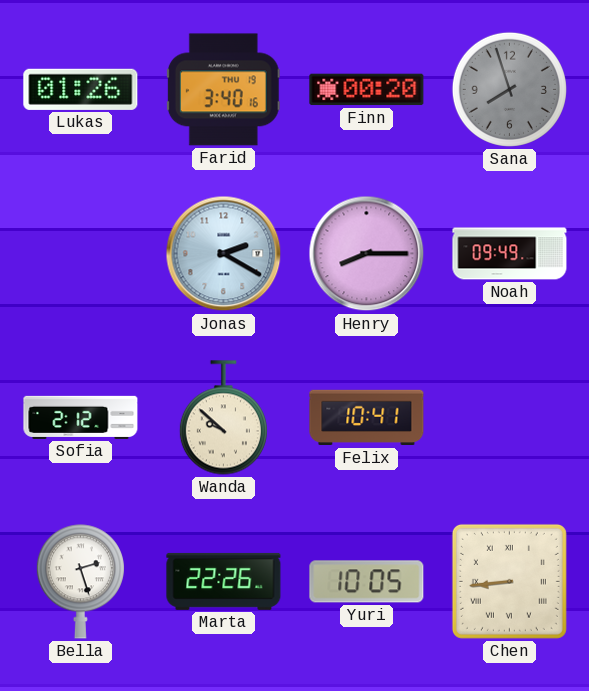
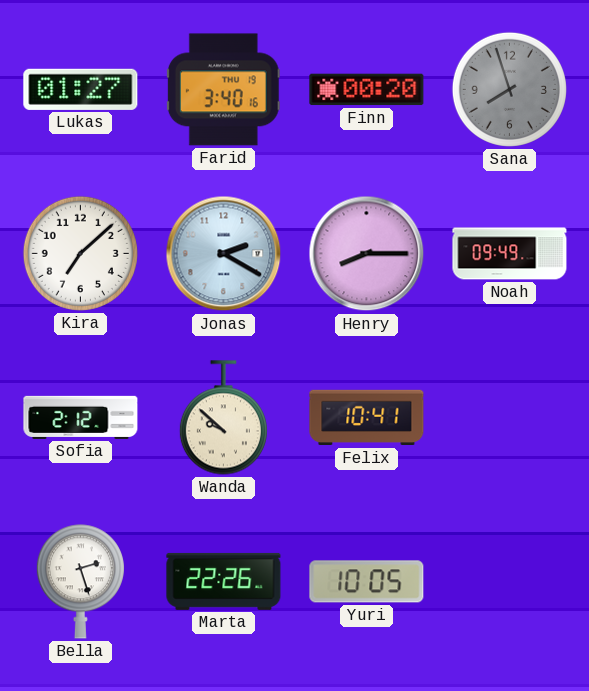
Lukas: 01:26 -> 01:27 (81, 89)
Kira: none -> 7:08 (80, 253)
Chen: 8:44 -> none (509, 581)
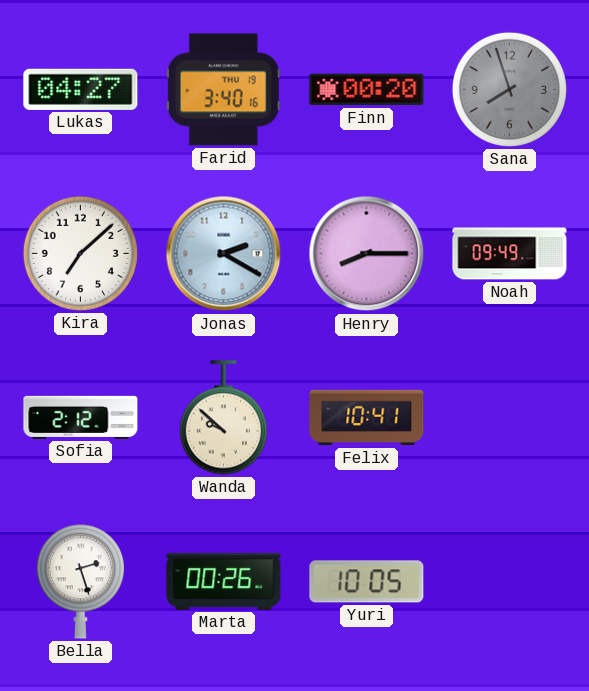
Lukas: 01:27 -> 04:27 (81, 89)
Marta: 22:26 -> 00:26 (224, 581)
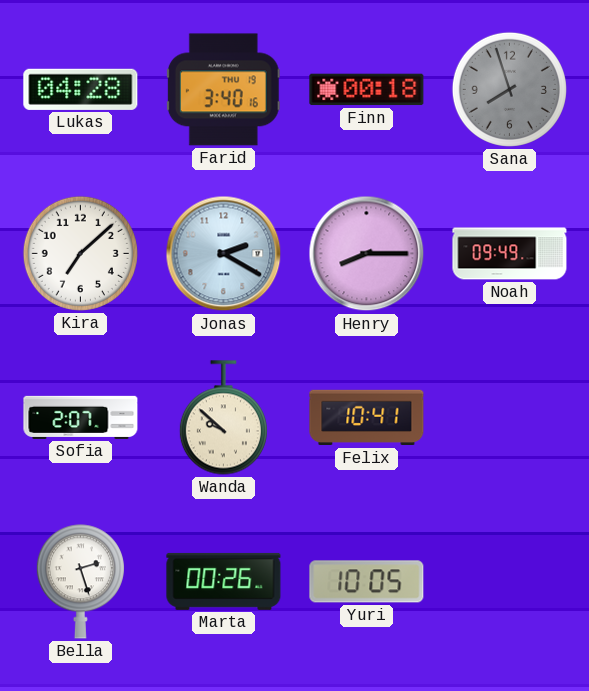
Lukas: 04:27 -> 04:28 (81, 89)
Finn: 00:20 -> 00:18 (367, 90)
Sofia: 2:12 -> 2:07 (81, 417)
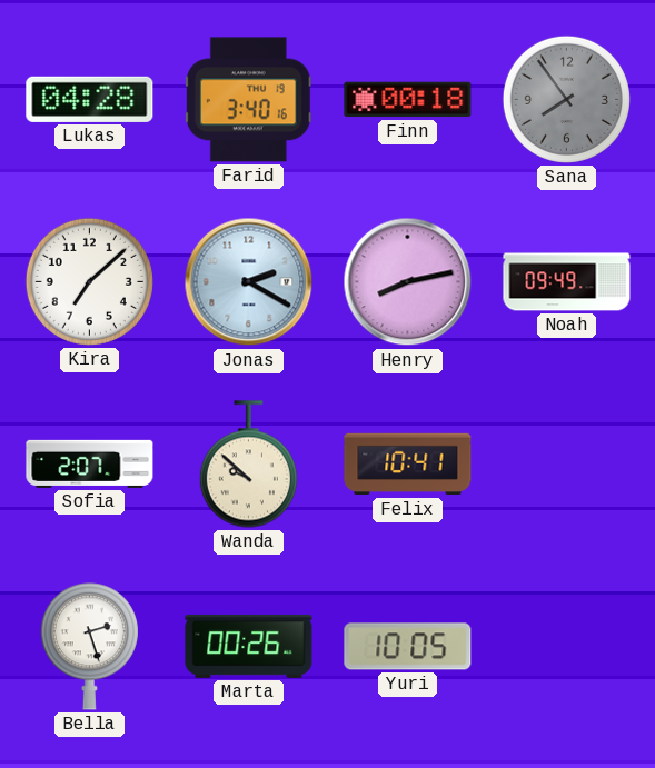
Sana: 7:57 -> 7:54 (566, 99)
Henry: 8:15 -> 8:13 (408, 282)
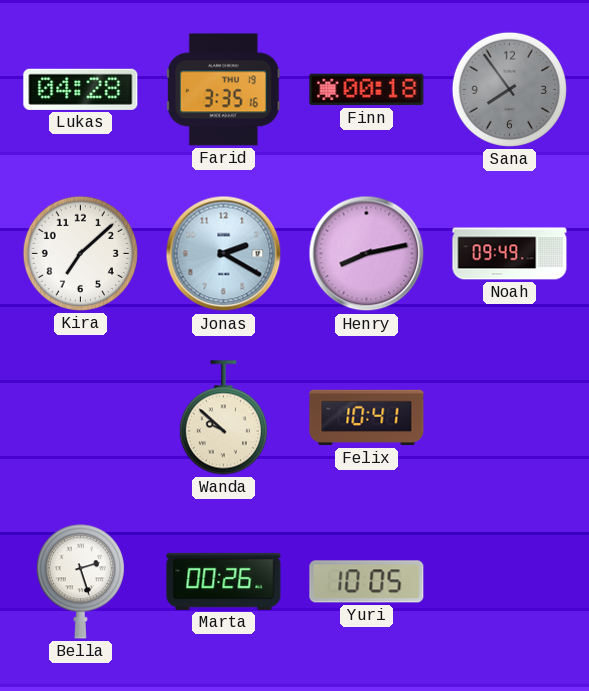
Farid: 3:40 -> 3:35 (223, 90)
Sofia: 2:07 -> none (90, 463)
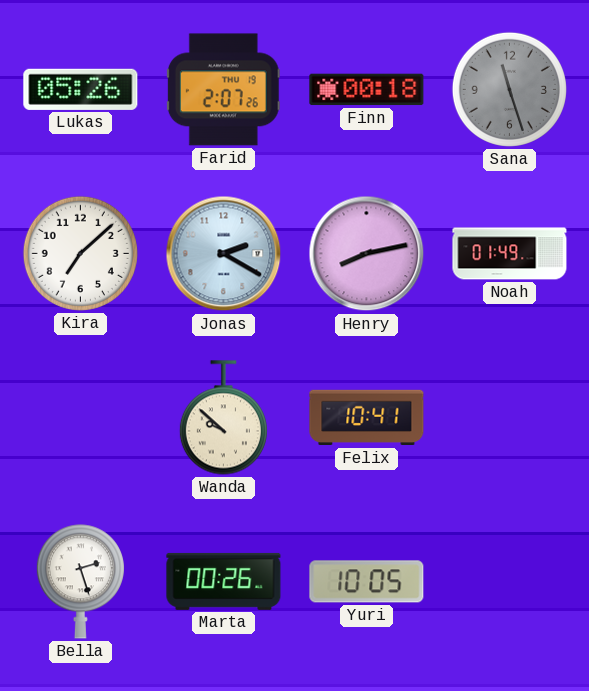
Lukas: 04:28 -> 05:26 (81, 89)
Farid: 3:35 -> 2:07 (223, 90)
Sana: 7:54 -> 11:27 (509, 89)
Noah: 09:49 -> 01:49 (510, 254)
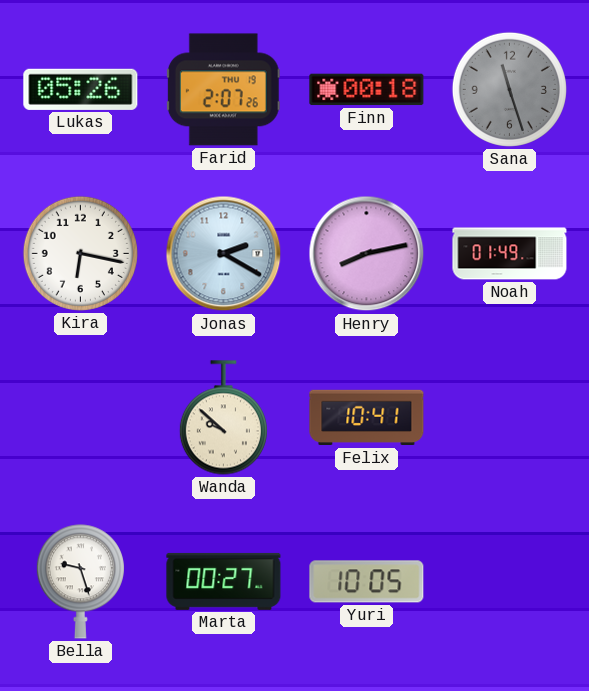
Kira: 7:08 -> 6:17 (80, 253)
Bella: 2:27 -> 9:27 (80, 582)
Marta: 00:26 -> 00:27 (224, 581)
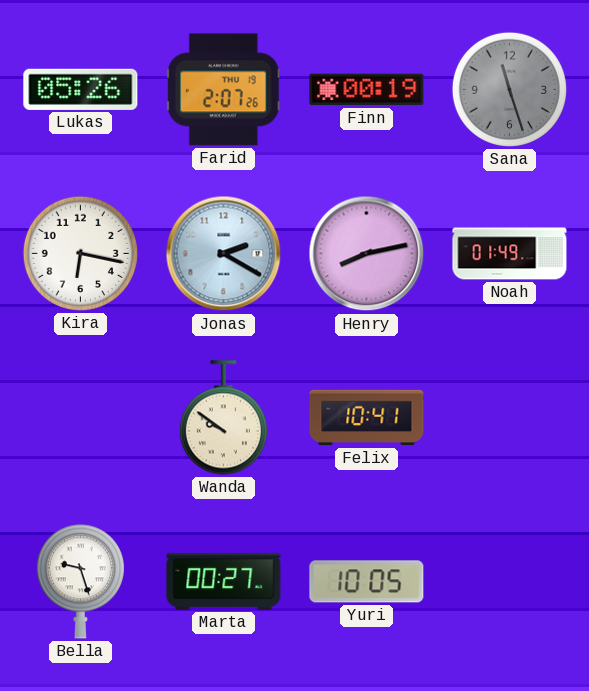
Finn: 00:18 -> 00:19 (367, 90)
Wanda: 9:52 -> 9:51 (223, 418)
